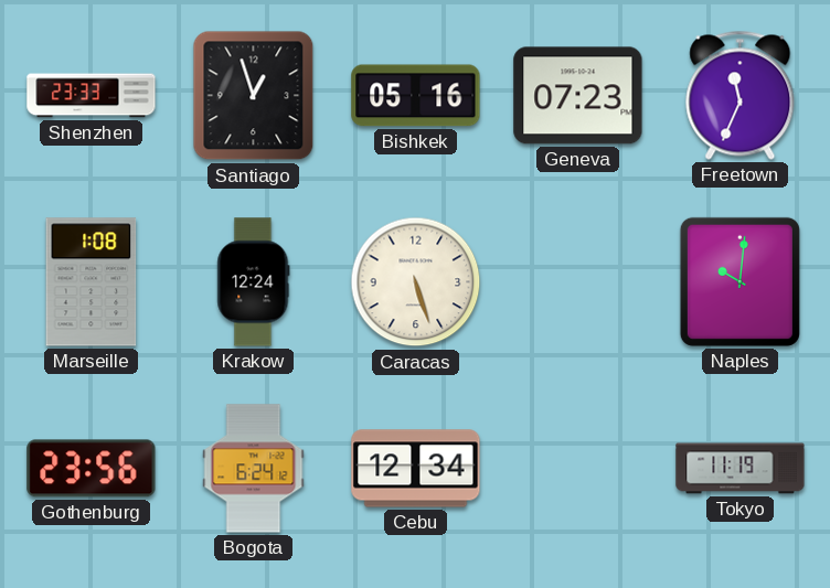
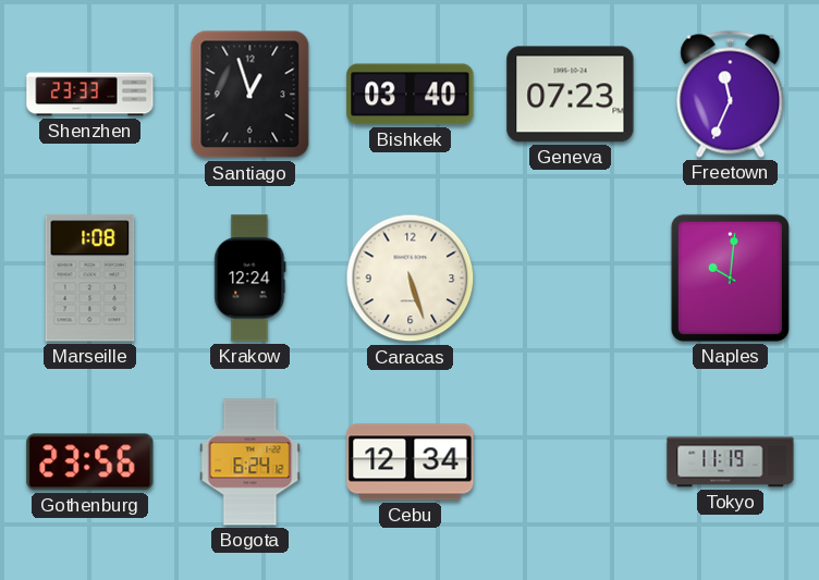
Bishkek: 05:16 -> 03:40 (411, 95)
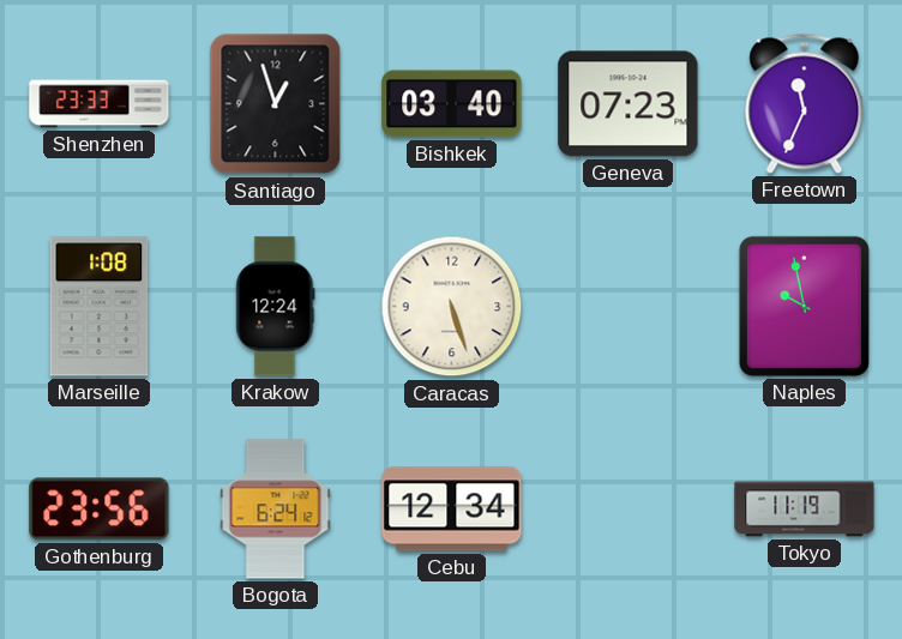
Naples: 10:01 -> 9:58 (804, 306)
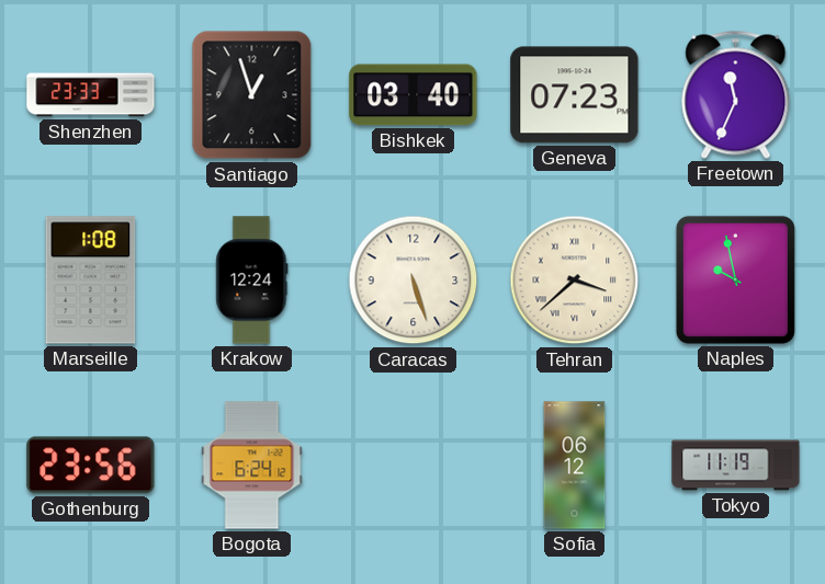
Tehran: none -> 3:38 (575, 280)
Cebu: 12:34 -> none (452, 510)
Sofia: none -> 06:12 (575, 466)
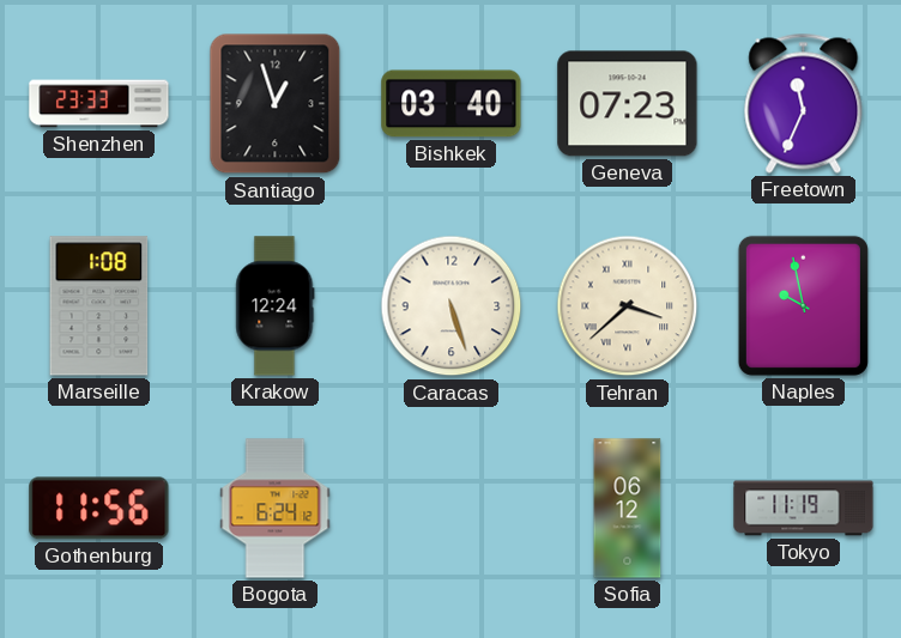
Gothenburg: 23:56 -> 11:56 (99, 509)
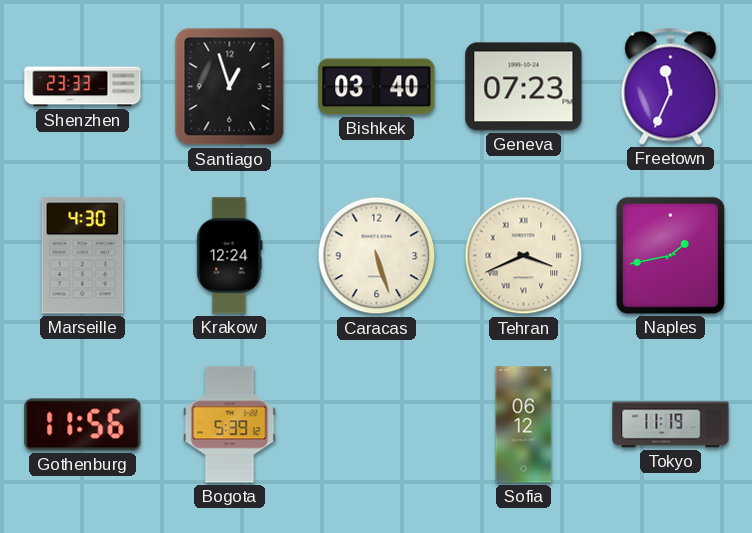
Marseille: 1:08 -> 4:30 (83, 256)
Tehran: 3:38 -> 3:41 (524, 256)
Naples: 9:58 -> 1:43 (670, 255)
Bogota: 6:24 -> 5:39 (230, 425)
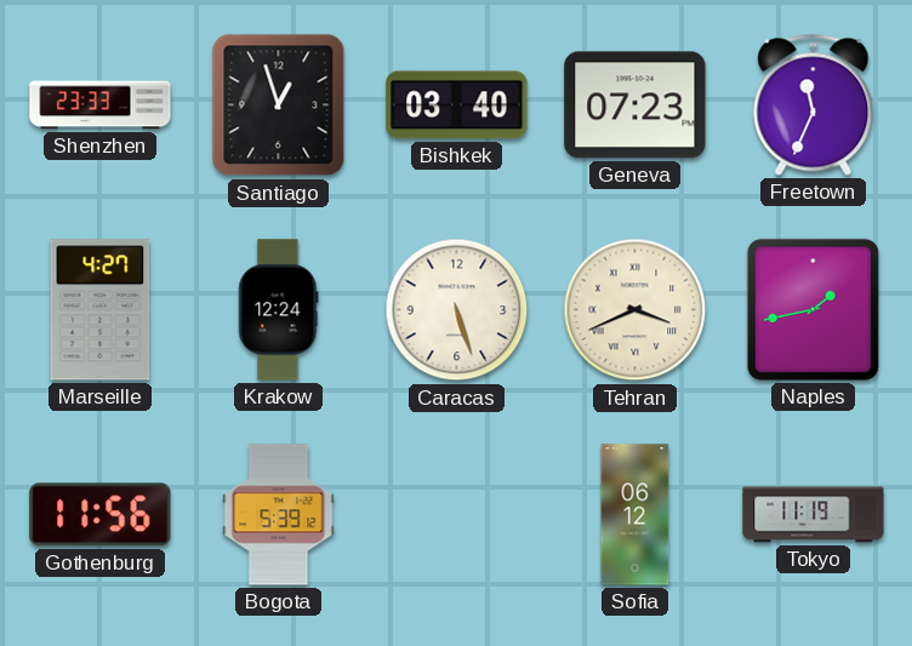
Marseille: 4:30 -> 4:27 (101, 310)
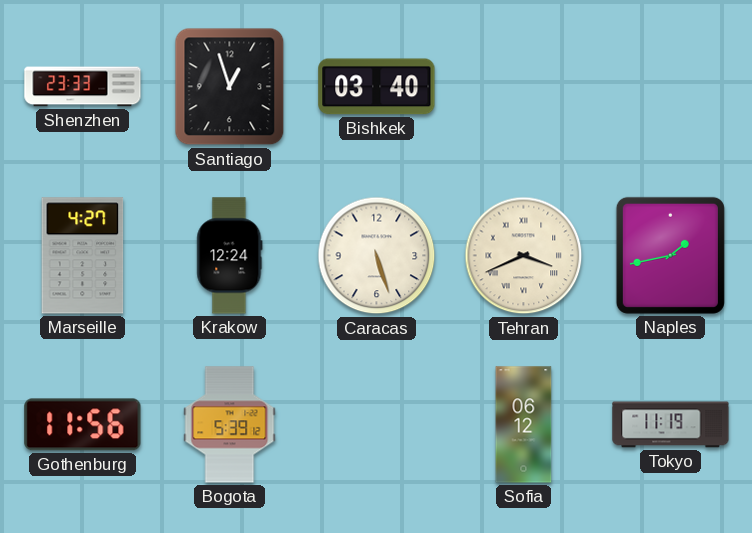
Geneva: 07:23 -> none (635, 105)
Freetown: 11:34 -> none (814, 104)
